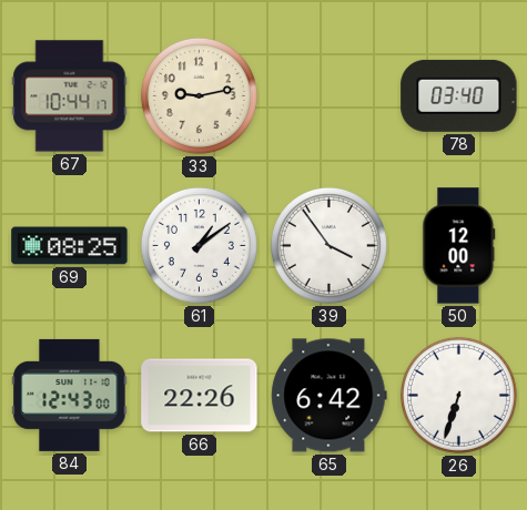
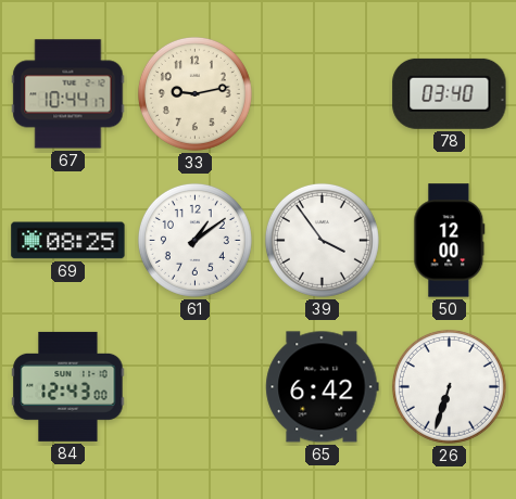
66: 22:26 -> none (200, 396)
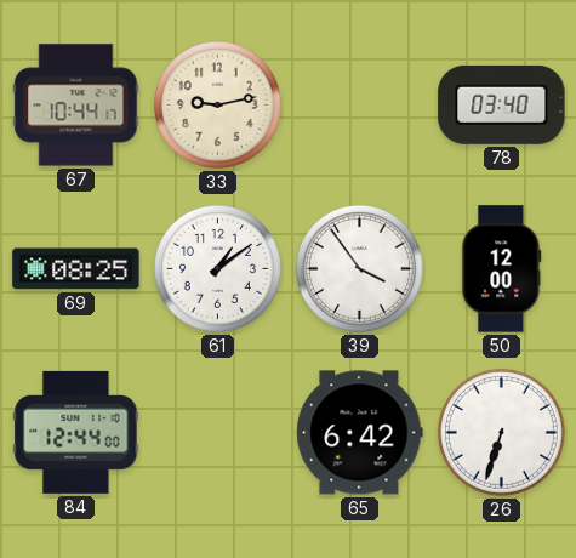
84: 12:43 -> 12:44 (76, 432)
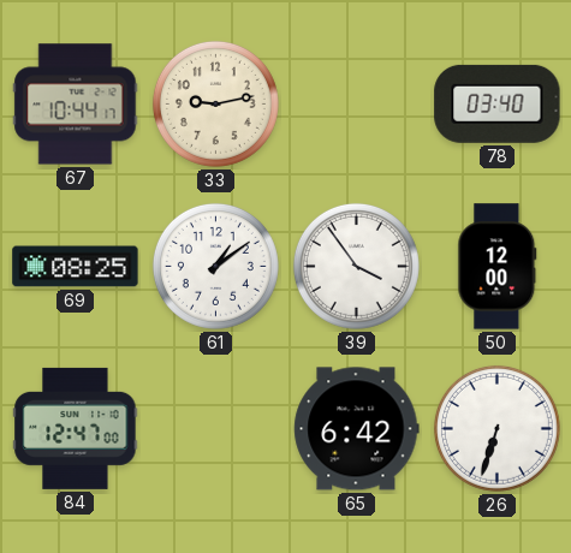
84: 12:44 -> 12:47 (76, 428)
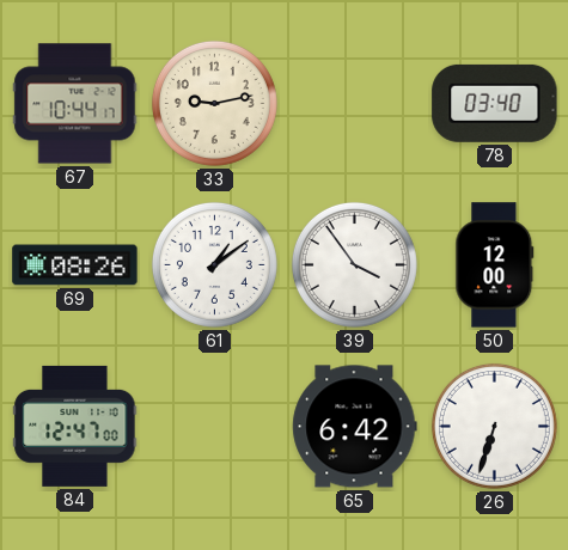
69: 08:25 -> 08:26 (75, 265)
